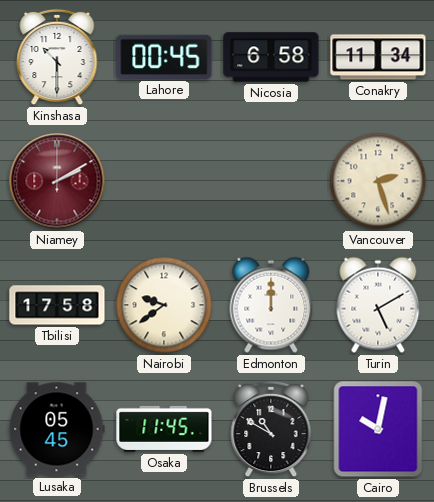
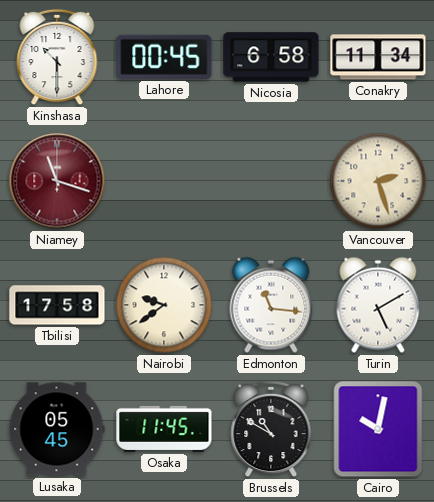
Niamey: 2:10 -> 11:18 (57, 181)
Edmonton: 12:00 -> 11:16 (271, 305)
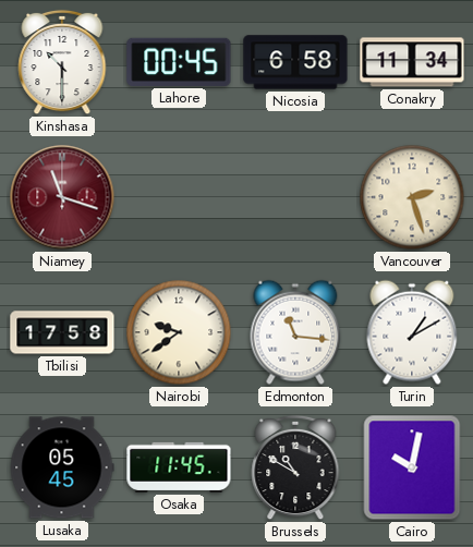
Turin: 5:10 -> 1:10 (412, 332)
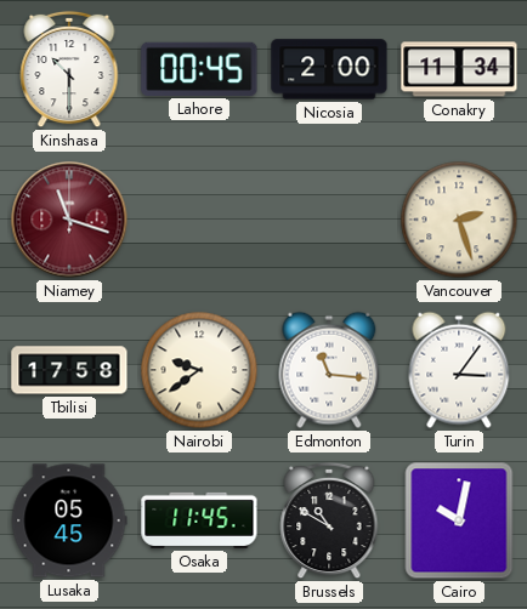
Nicosia: 6:58 -> 2:00 (329, 69)
Turin: 1:10 -> 3:06 (459, 370)
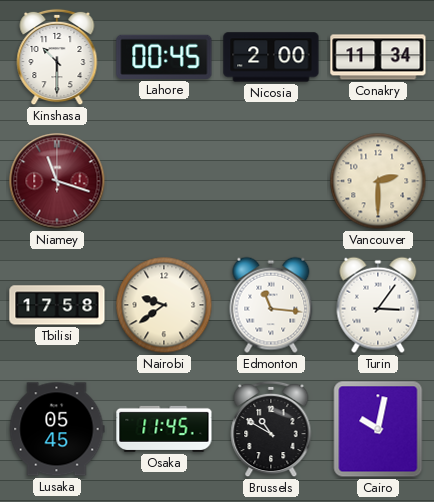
Vancouver: 2:27 -> 2:30 (378, 181)
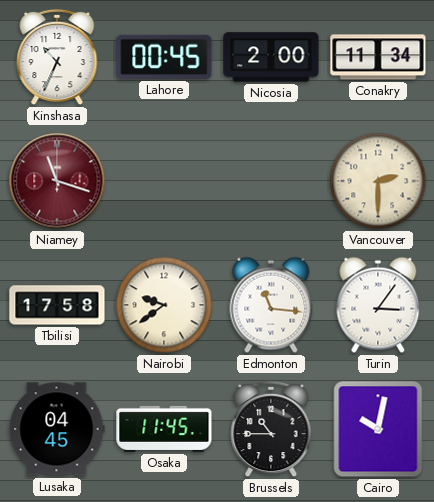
Kinshasa: 10:30 -> 10:34 (57, 57)
Lusaka: 05:45 -> 04:45 (57, 429)
Brussels: 10:50 -> 10:45 (271, 429)
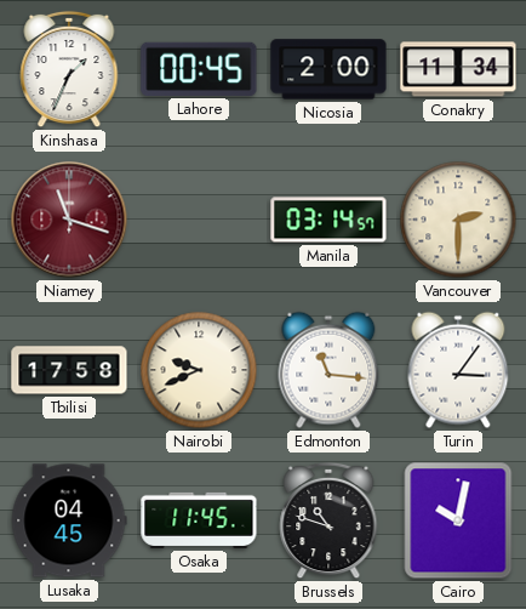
Kinshasa: 10:34 -> 1:34 (69, 69)
Manila: none -> 03:14 (328, 220)
Nairobi: 9:39 -> 9:41 (199, 370)
Brussels: 10:45 -> 10:48 (328, 520)
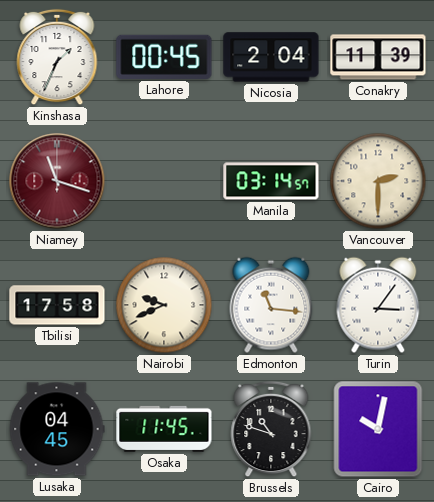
Nicosia: 2:00 -> 2:04 (271, 57)
Conakry: 11:34 -> 11:39 (378, 57)
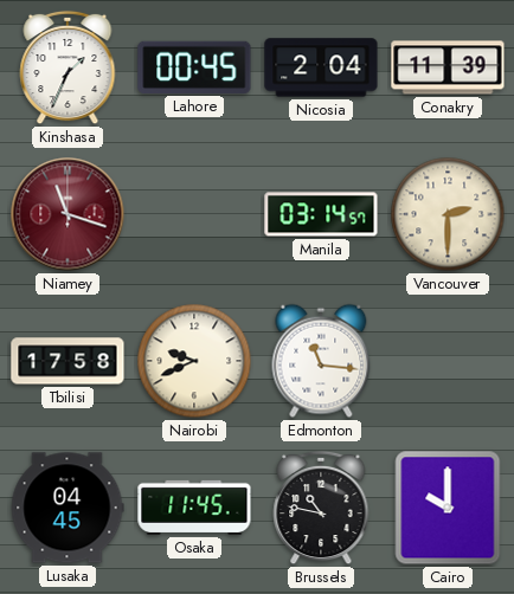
Turin: 3:06 -> none (378, 305)
Brussels: 10:48 -> 10:47 (321, 508)
Cairo: 10:02 -> 10:00 (448, 508)
